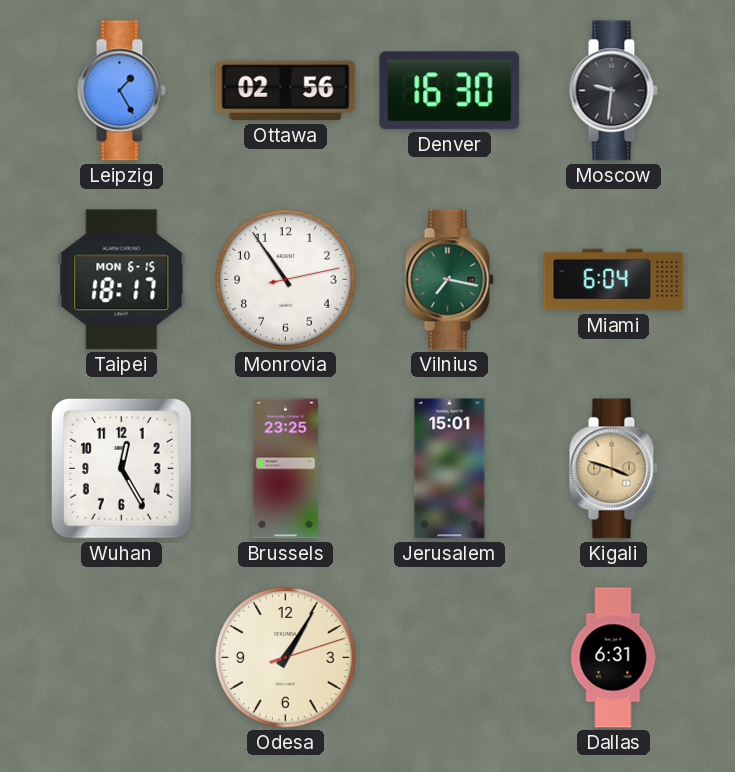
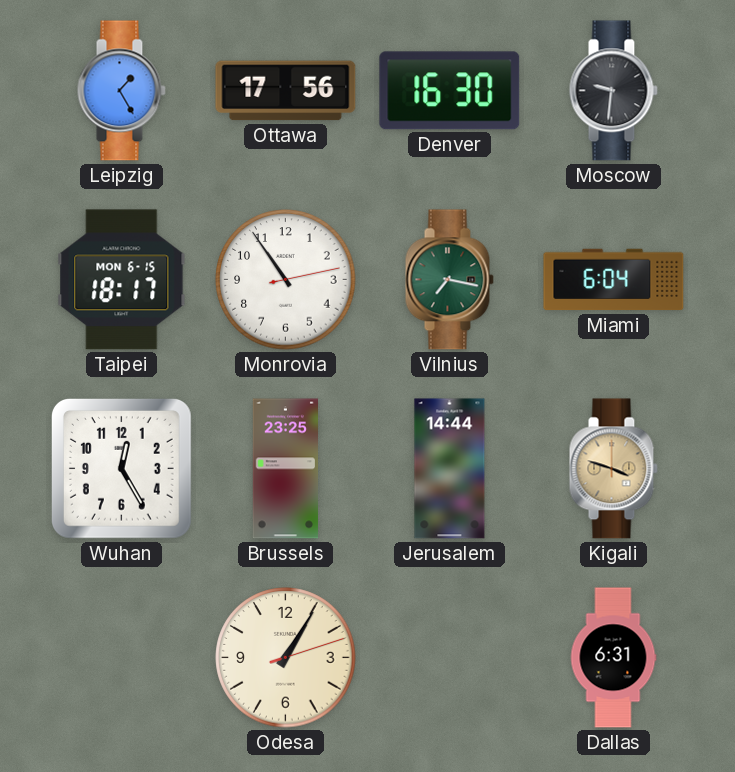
Ottawa: 02:56 -> 17:56 (286, 91)
Jerusalem: 15:01 -> 14:44 (450, 469)
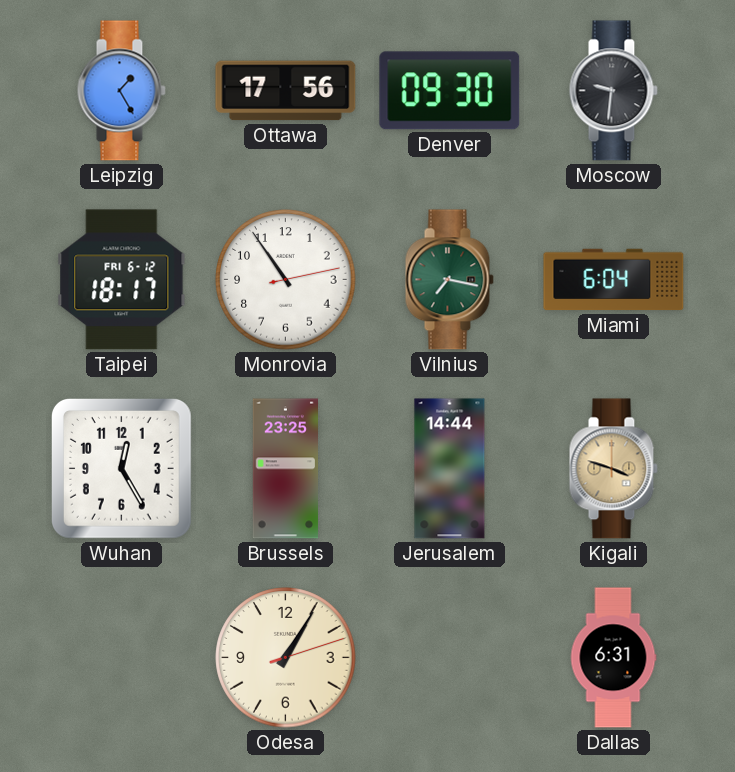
Denver: 16:30 -> 09:30 (450, 91)
Taipei date: MON 6-15 -> FRI 6-12 (122, 280)
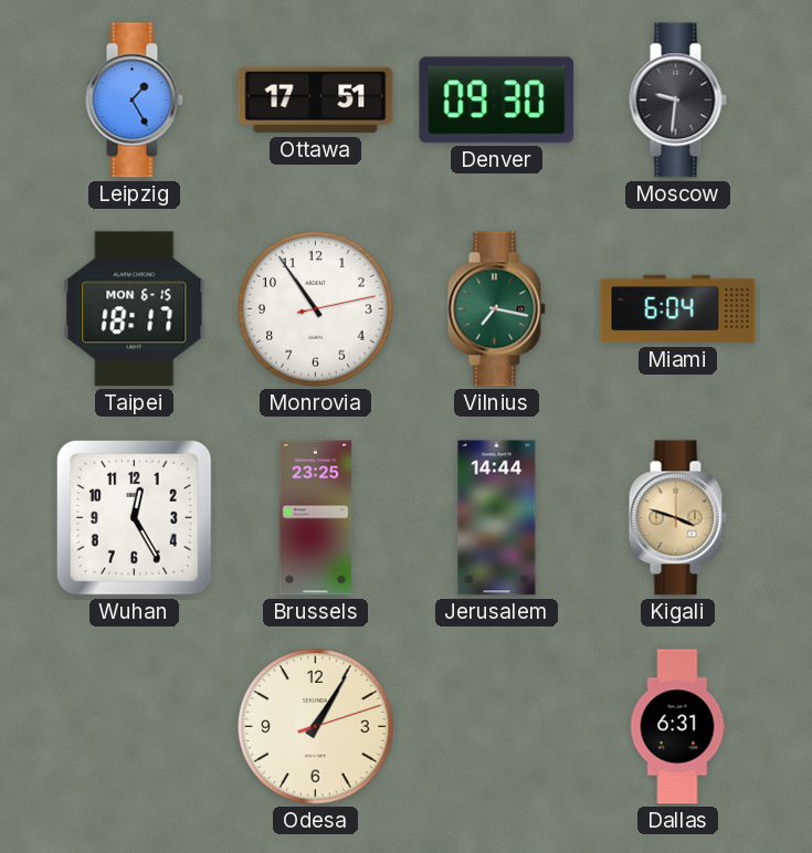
Ottawa: 17:56 -> 17:51 (316, 101)
Taipei date: FRI 6-12 -> MON 6-15 (135, 309)
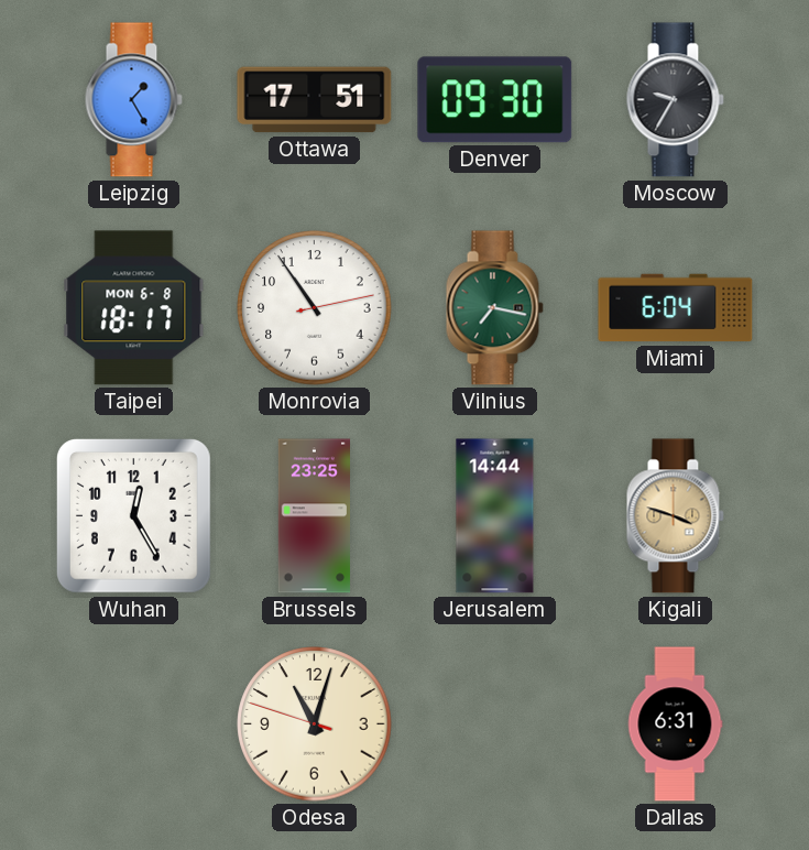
Moscow: 9:31 -> 9:35 (675, 100)
Taipei date: MON 6-15 -> MON 6-8 (134, 308)
Odesa: 1:05 -> 11:02 (315, 724)
